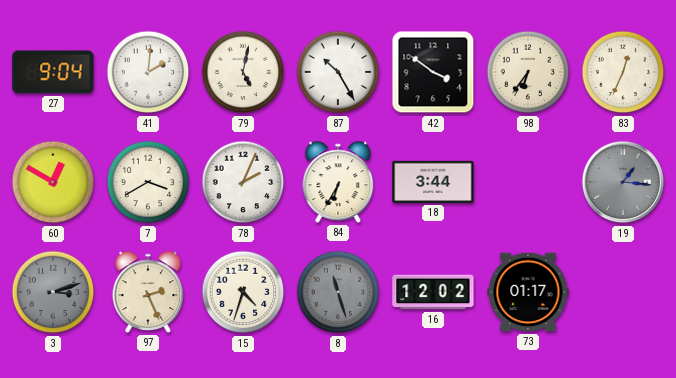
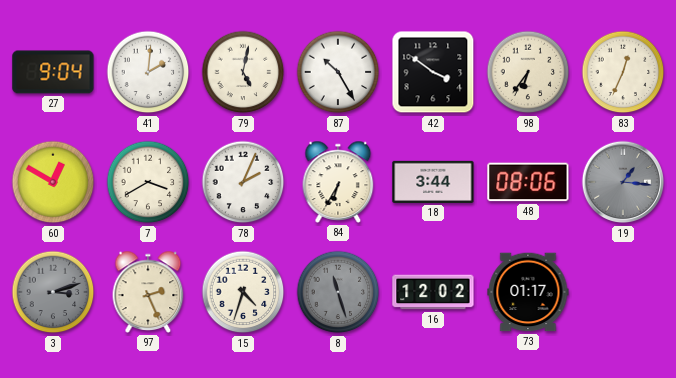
48: none -> 08:06 (528, 182)
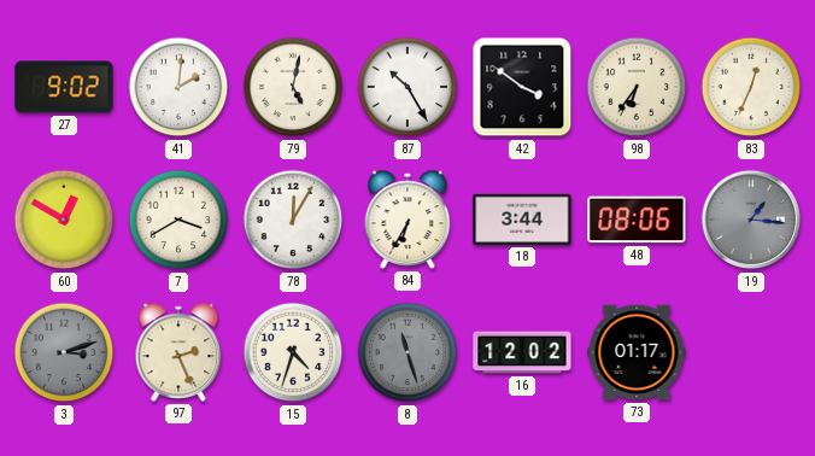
27: 9:04 -> 9:02 (64, 87)
78: 2:04 -> 12:05 (293, 220)
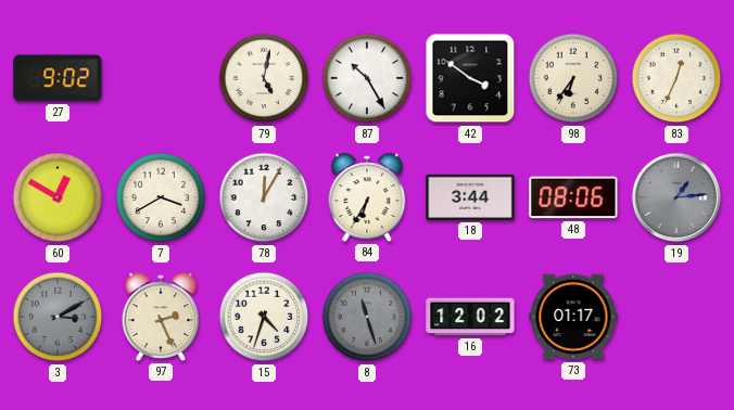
41: 2:01 -> none (178, 87)
19: 1:16 -> 1:14 (676, 197)
3: 3:12 -> 3:10 (58, 317)
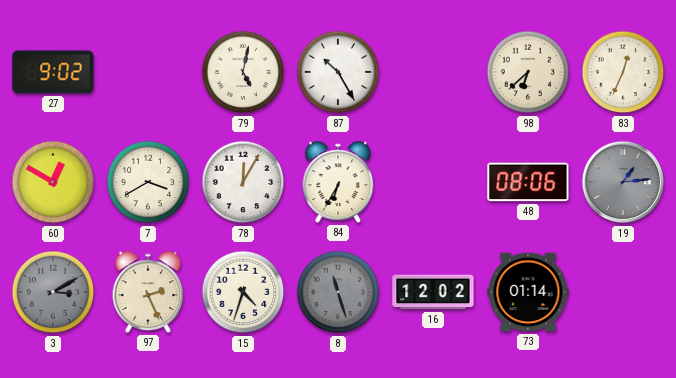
42: 3:51 -> none (470, 78)
98: 6:36 -> 6:38 (528, 72)
18: 3:44 -> none (470, 197)
73: 01:17 -> 01:14 (528, 292)
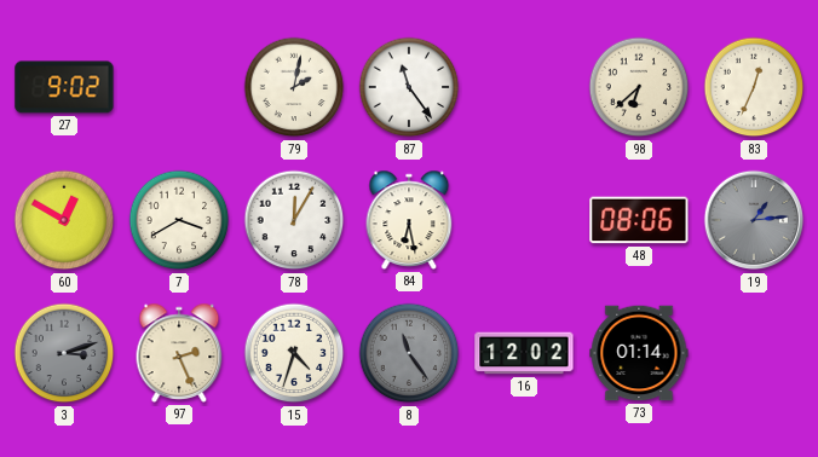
79: 5:02 -> 2:02 (294, 87)
87: 10:25 -> 11:24 (409, 87)
84: 6:35 -> 6:28 (409, 220)
3: 3:10 -> 3:12 (64, 353)
8: 11:27 -> 11:24 (409, 353)
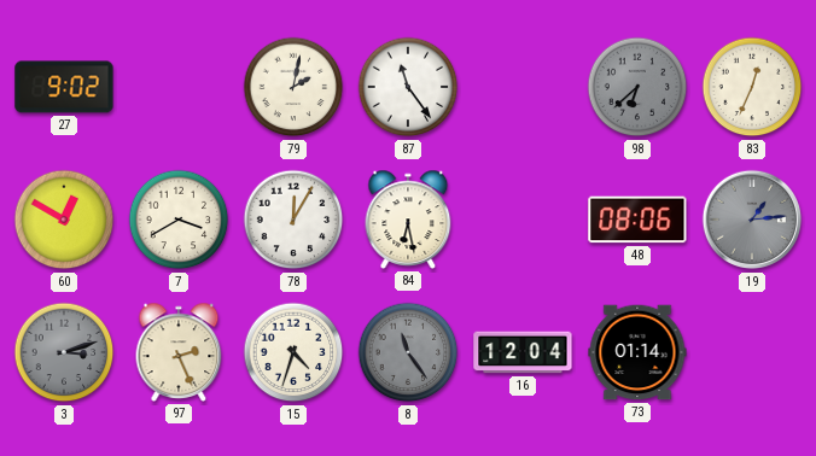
98 dial: cream -> grey (637, 87)
16: 12:02 -> 12:04 (523, 352)
